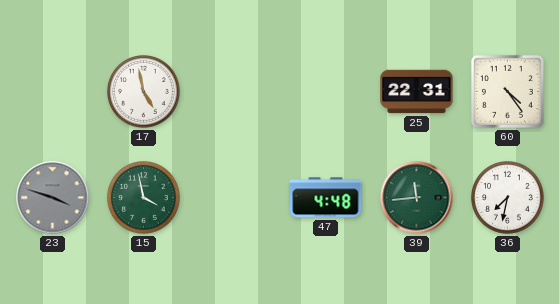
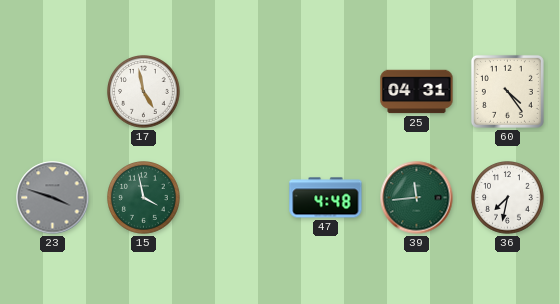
25: 22:31 -> 04:31 (417, 92)
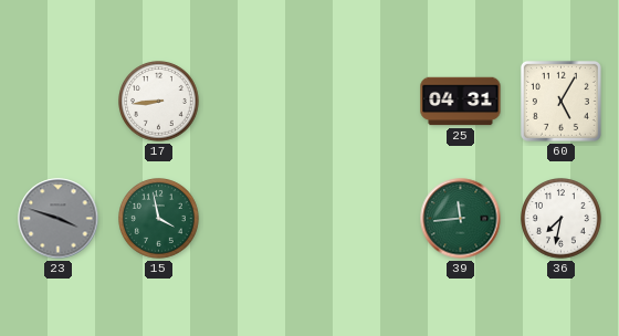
17: 4:58 -> 8:44 (159, 102)
60: 4:24 -> 5:05 (560, 101)
47: 4:48 -> none (326, 198)
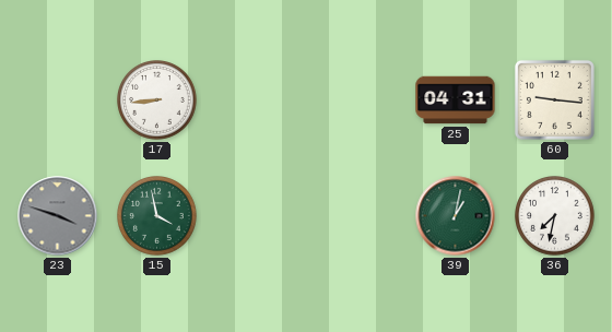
60: 5:05 -> 9:16 (554, 99)
39: 11:44 -> 1:02 (456, 216)
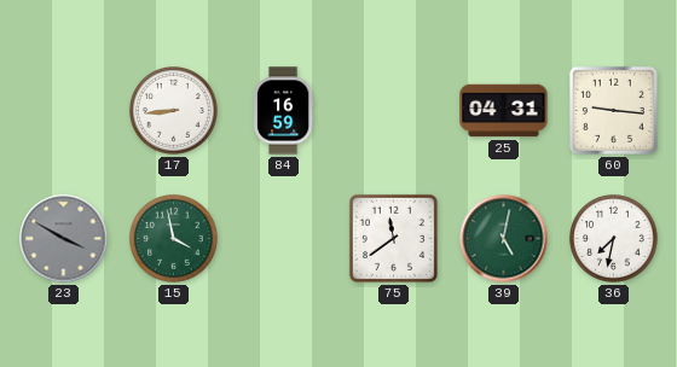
84: none -> 16:59 (283, 111)
23: 3:48 -> 3:50 (64, 239)
75: none -> 11:39 (393, 238)
39: 1:02 -> 5:02 (504, 239)
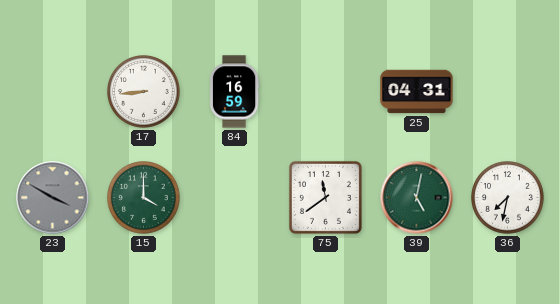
60: 9:16 -> none (613, 110)
15: 3:58 -> 4:00 (144, 198)
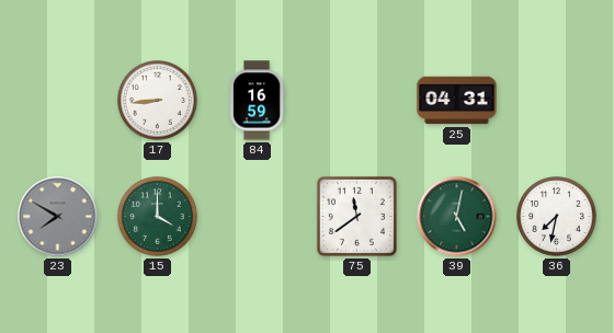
23: 3:50 -> 7:50 (58, 217)
